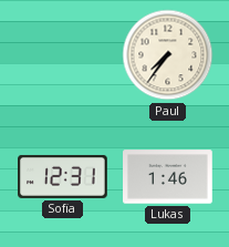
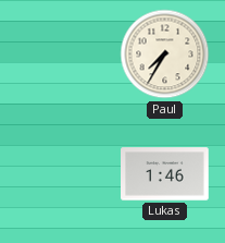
Paul: 7:36 -> 7:35 (165, 54)
Sofia: 12:31 -> none (63, 176)
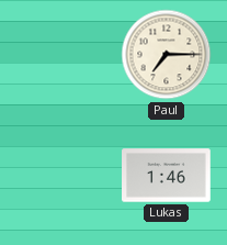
Paul: 7:35 -> 7:15 (167, 55)
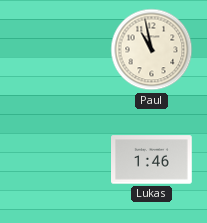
Paul: 7:15 -> 10:58 (152, 50)
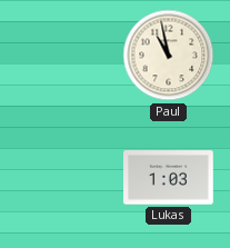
Lukas: 1:46 -> 1:03 (169, 178)
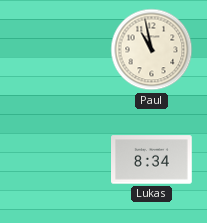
Lukas: 1:03 -> 8:34 (152, 160)
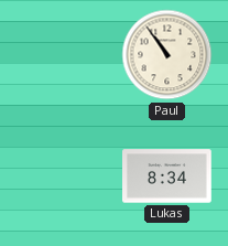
Paul: 10:58 -> 10:54 (167, 55)
